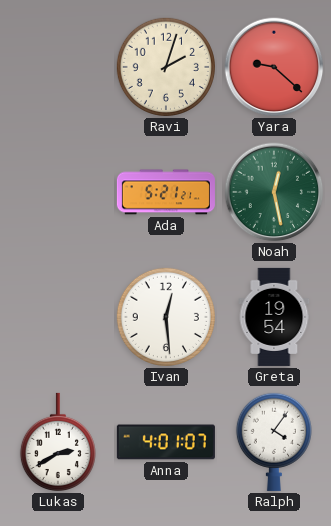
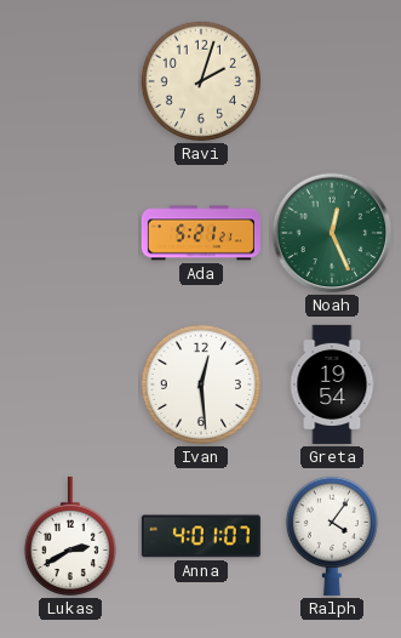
Yara: 9:22 -> none (274, 67)
Noah: 12:28 -> 12:26 (332, 233)
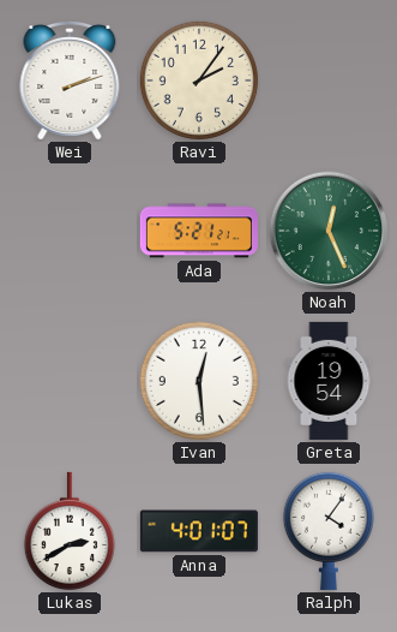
Wei: none -> 2:12 (70, 81)
Ravi: 2:03 -> 2:06 (199, 81)
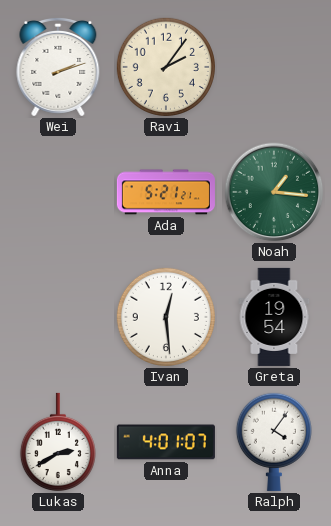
Noah: 12:26 -> 1:16 (274, 192)
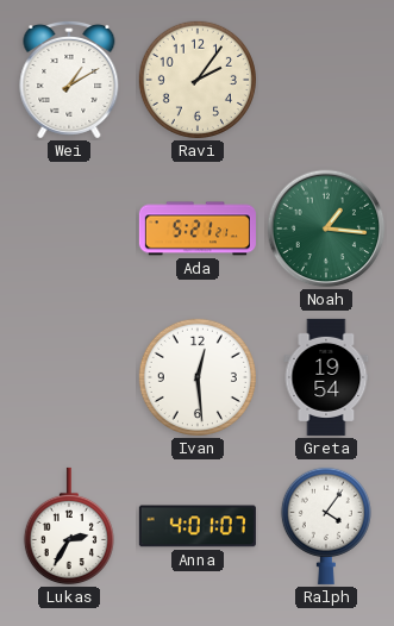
Wei: 2:12 -> 1:10 (69, 80)
Lukas: 2:40 -> 2:35 (69, 526)
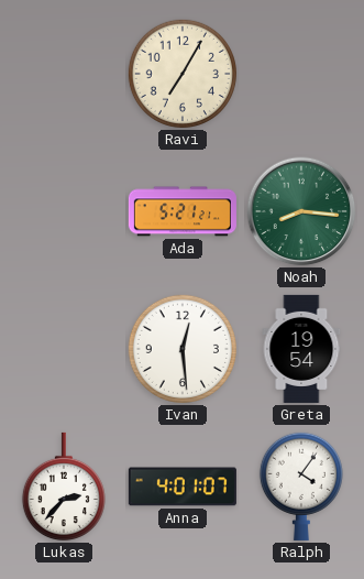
Wei: 1:10 -> none (69, 80)
Ravi: 2:06 -> 7:05 (183, 74)
Noah: 1:16 -> 8:16 (301, 211)
Lukas: 2:35 -> 2:37 (64, 487)
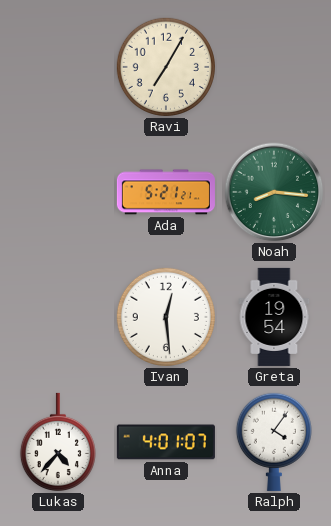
Lukas: 2:37 -> 4:37 (58, 442)
